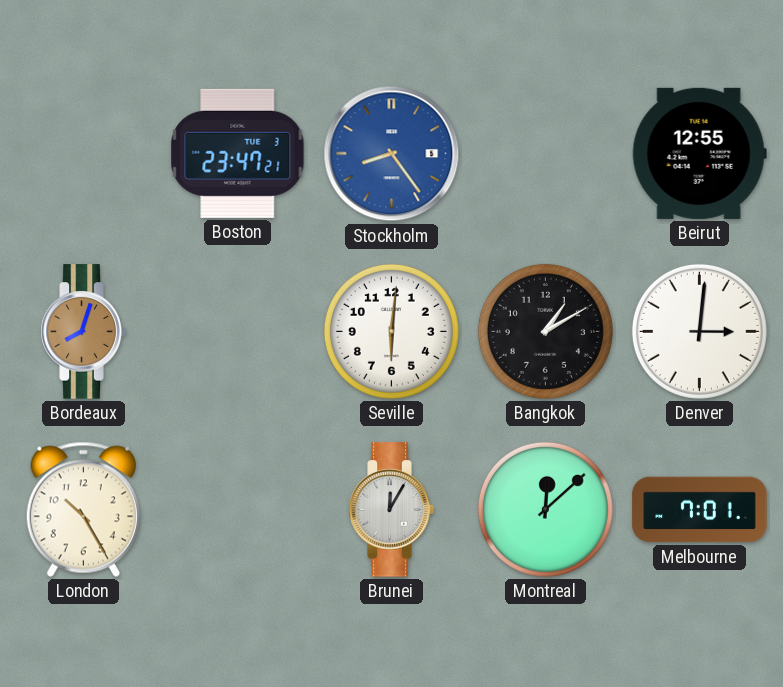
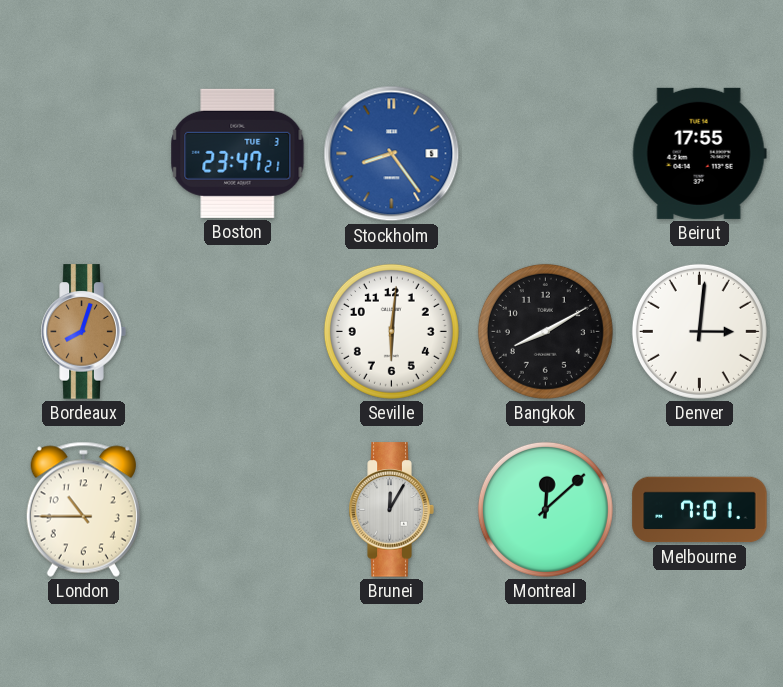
Beirut: 12:55 -> 17:55 (699, 153)
Bangkok: 1:10 -> 8:10 (545, 331)
London: 10:25 -> 10:45 (83, 509)
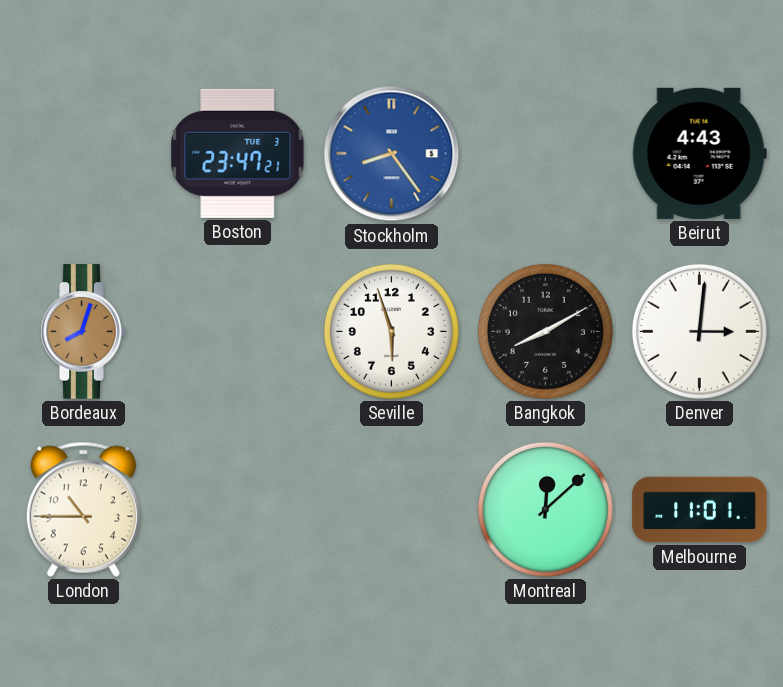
Beirut: 17:55 -> 4:43 (699, 153)
Seville: 6:01 -> 5:57 (391, 331)
Brunei: 12:05 -> none (391, 510)
Melbourne: 7:01 -> 11:01 (700, 510)
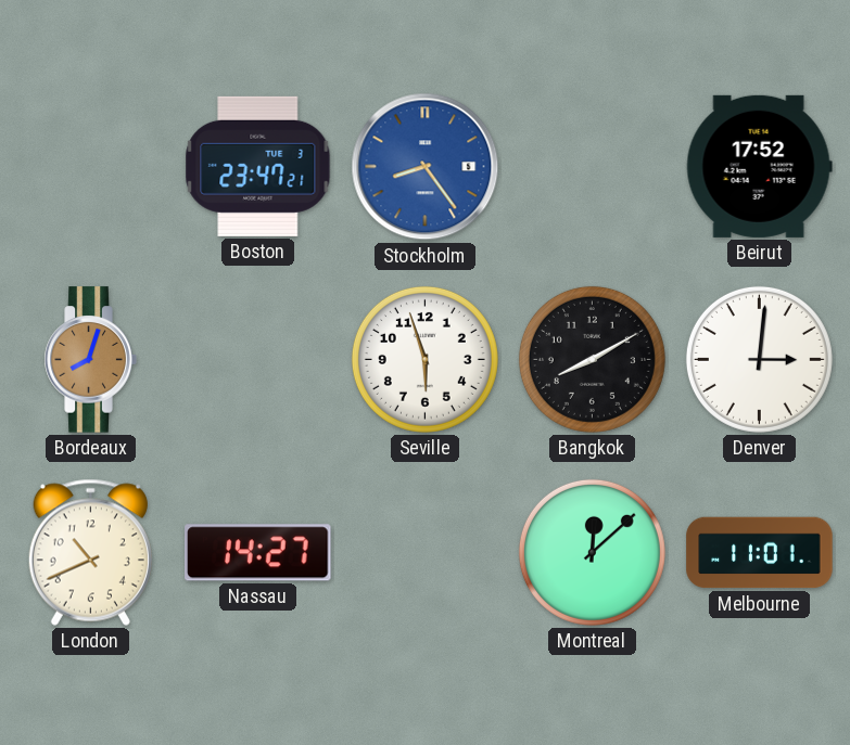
Beirut: 4:43 -> 17:52 (759, 166)
London: 10:45 -> 10:41 (90, 552)
Nassau: none -> 14:27 (258, 553)
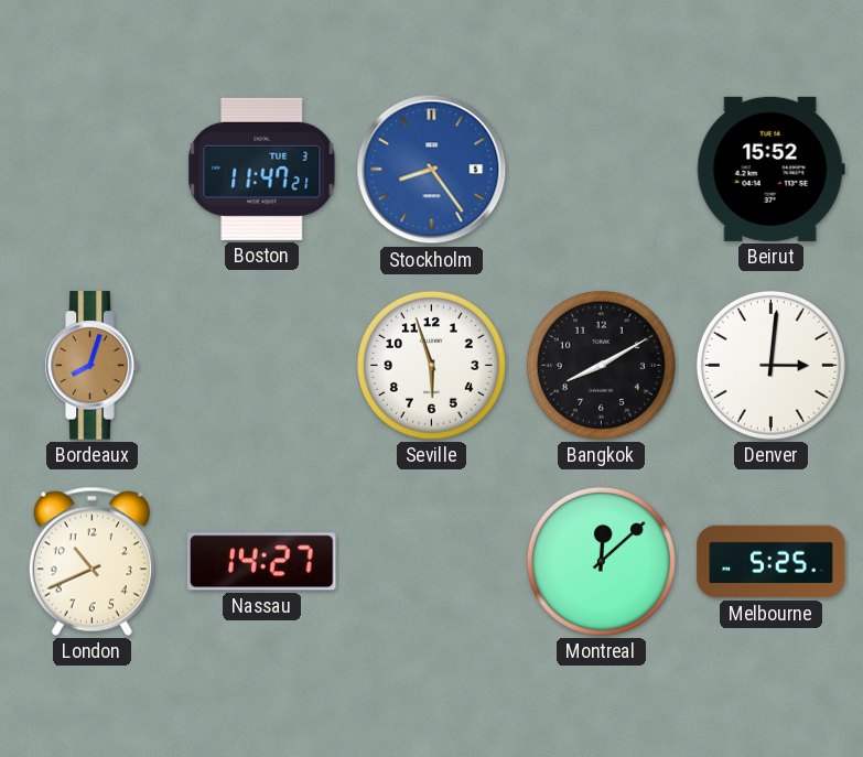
Boston: 23:47 -> 11:47 (262, 169)
Beirut: 17:52 -> 15:52 (770, 169)
Melbourne: 11:01 -> 5:25 (772, 562)
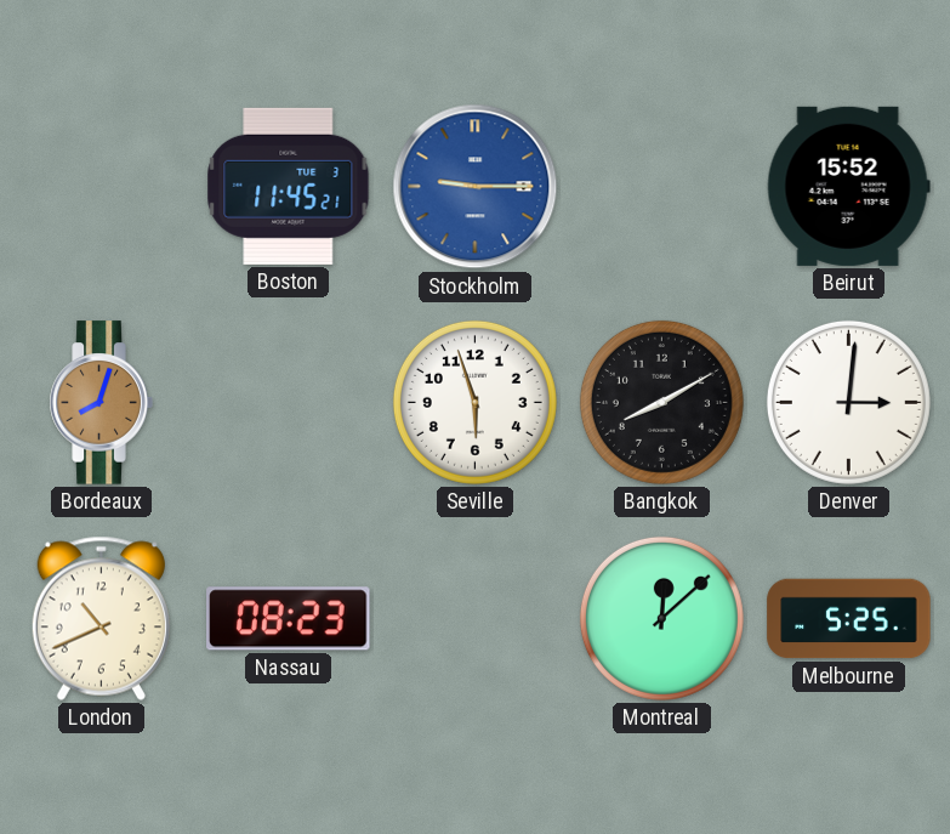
Boston: 11:47 -> 11:45 (289, 186)
Stockholm: 8:24 -> 9:15 (476, 187)
Nassau: 14:27 -> 08:23 (289, 619)
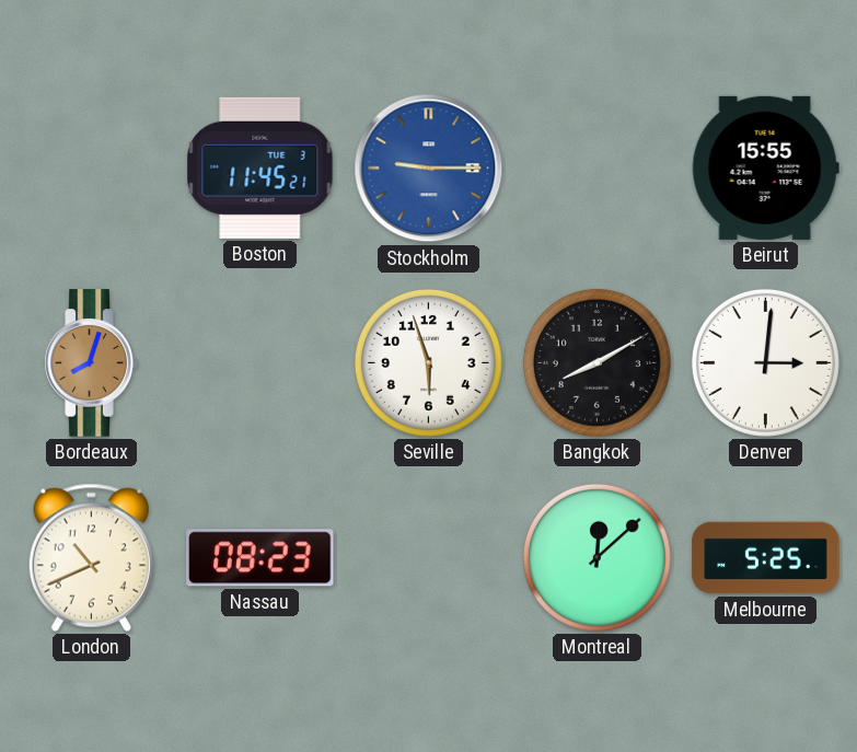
Beirut: 15:52 -> 15:55 (765, 167)
